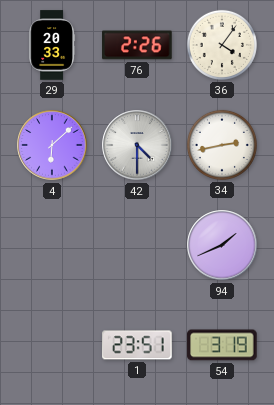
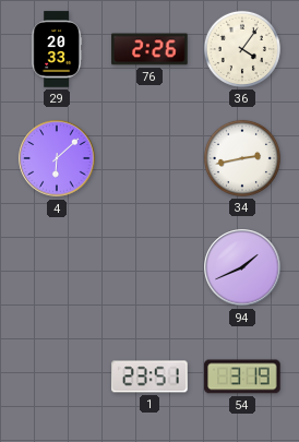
42: 4:30 -> none (137, 145)
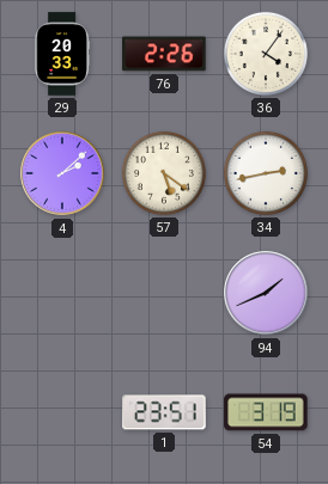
4: 6:08 -> 2:08 (62, 173)
57: none -> 5:21 (164, 173)
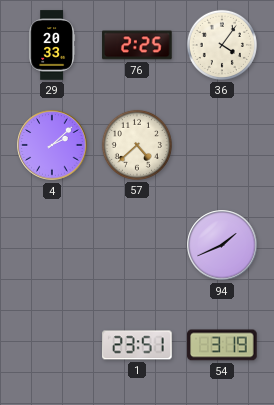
76: 2:26 -> 2:25 (137, 45)
57: 5:21 -> 4:38 (137, 145)
34: 2:43 -> none (266, 173)
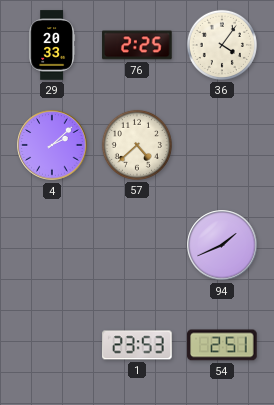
1: 23:51 -> 23:53 (137, 345)
54: 3:19 -> 2:51 (222, 345)
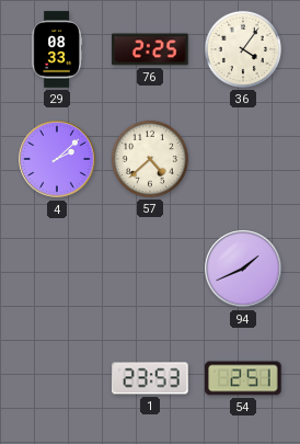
29: 20:33 -> 08:33 (57, 49)
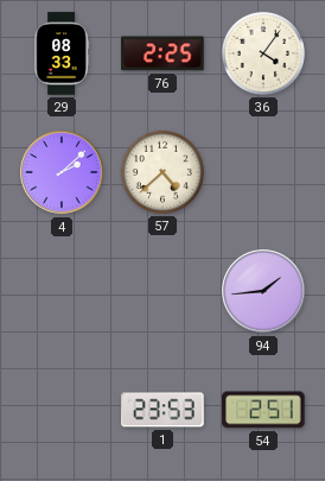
94: 1:41 -> 1:44 (263, 291)
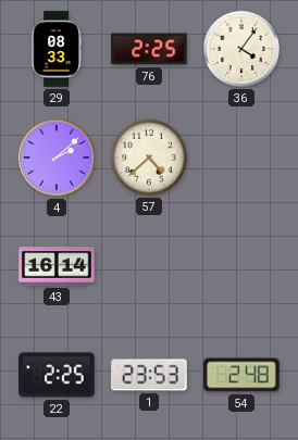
43: none -> 16:14 (57, 266)
94: 1:44 -> none (263, 291)
22: none -> 2:25 (57, 375)
54: 2:51 -> 2:48 (241, 375)
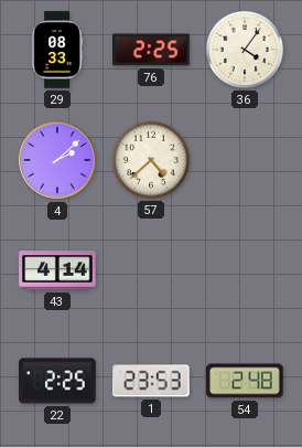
43: 16:14 -> 4:14 (57, 270)
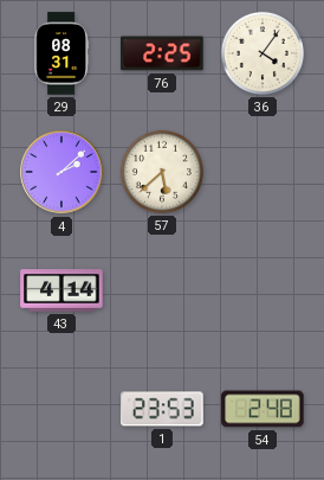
29: 08:33 -> 08:31 (61, 53)
57: 4:38 -> 5:38 (162, 172)
22: 2:25 -> none (57, 381)
